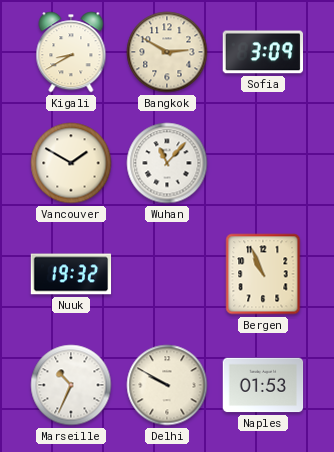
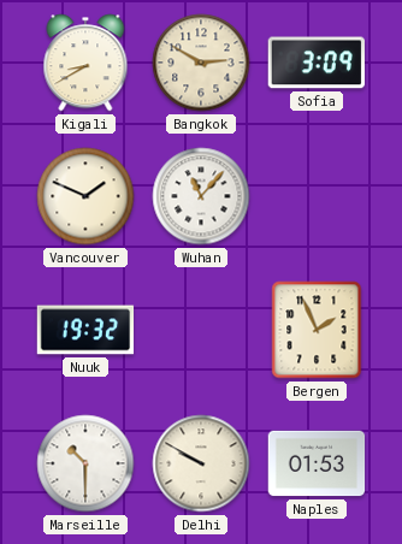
Vancouver: 1:50 -> 1:49 (85, 196)
Bergen: 10:56 -> 1:56 (317, 330)
Marseille: 10:34 -> 10:30 (85, 463)
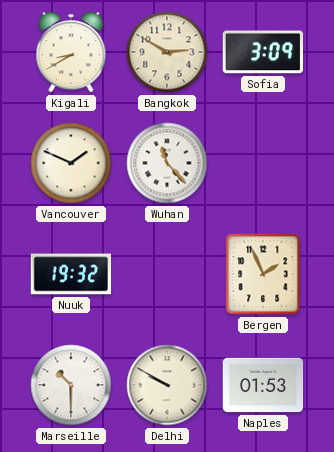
Wuhan: 11:07 -> 11:23 (167, 163)
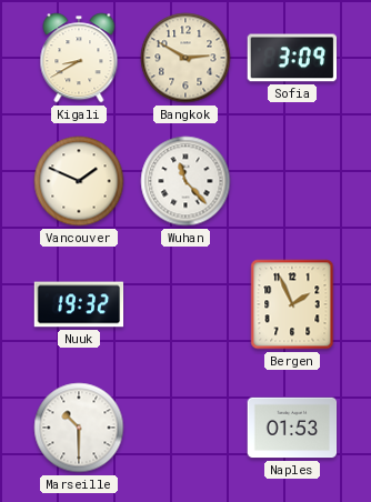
Delhi: 9:50 -> none (167, 385)
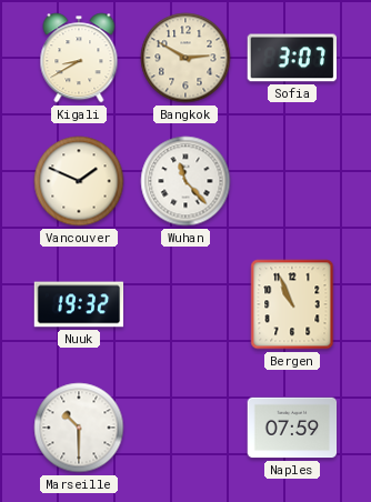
Sofia: 3:09 -> 3:07 (291, 58)
Bergen: 1:56 -> 10:56 (292, 304)
Naples: 01:53 -> 07:59 (292, 428)
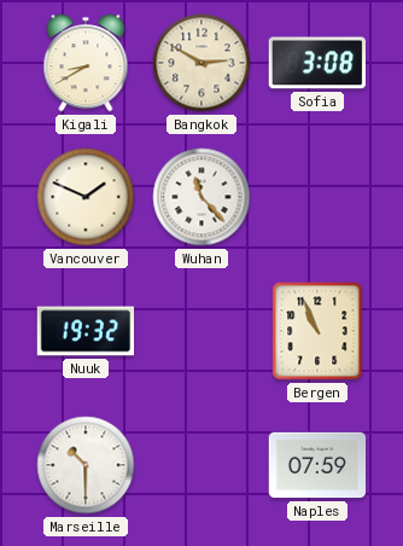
Sofia: 3:07 -> 3:08 (316, 63)
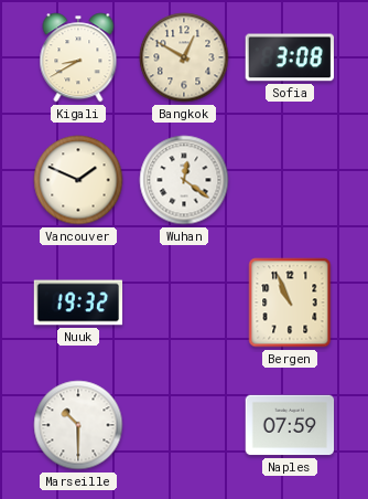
Bangkok: 2:50 -> 12:50 (184, 57)
Wuhan: 11:23 -> 12:21 (184, 180)
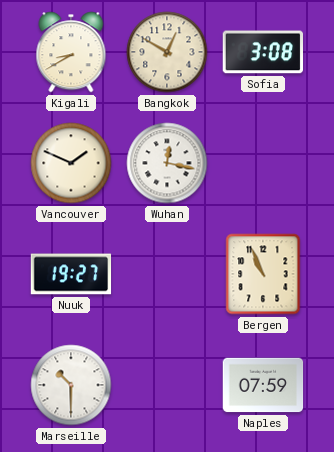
Wuhan: 12:21 -> 12:17 (167, 163)
Nuuk: 19:32 -> 19:27 (71, 274)
